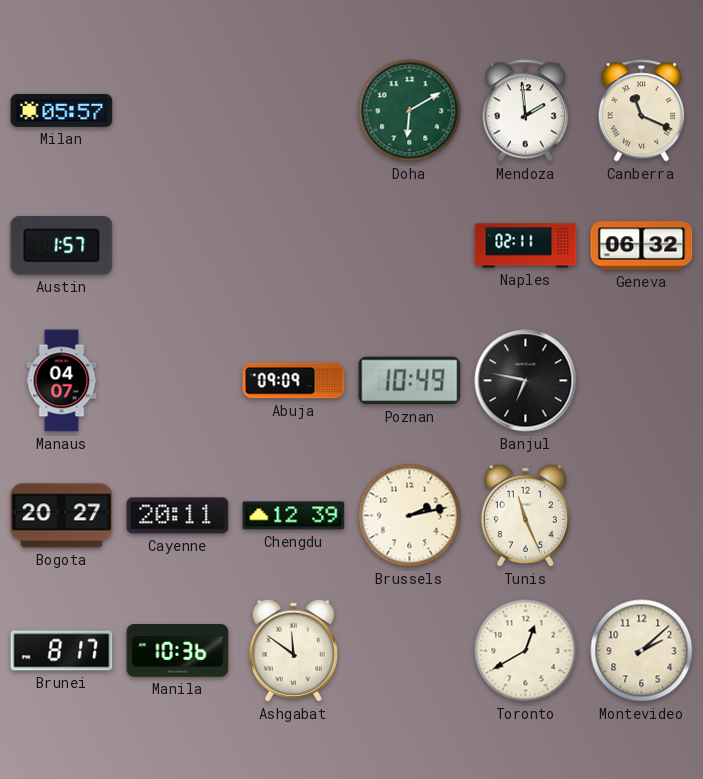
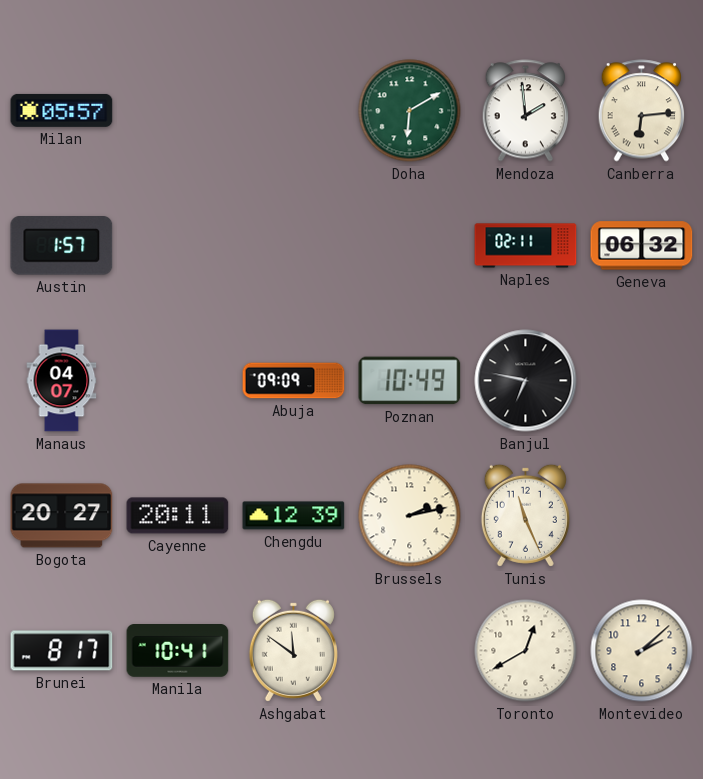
Canberra: 11:19 -> 6:14 (642, 111)
Manila: 10:36 -> 10:41 (178, 651)
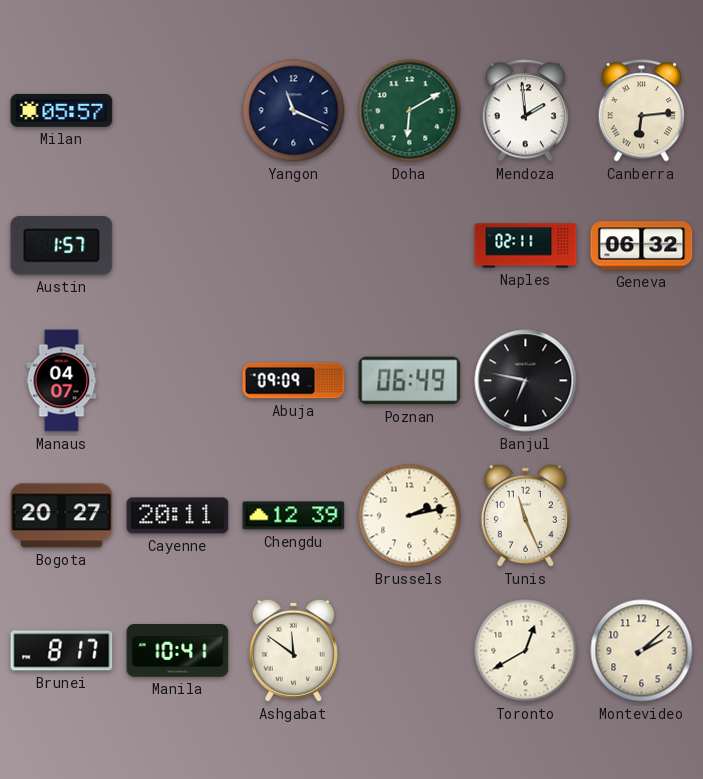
Yangon: none -> 11:19 (294, 111)
Poznan: 10:49 -> 06:49 (410, 381)
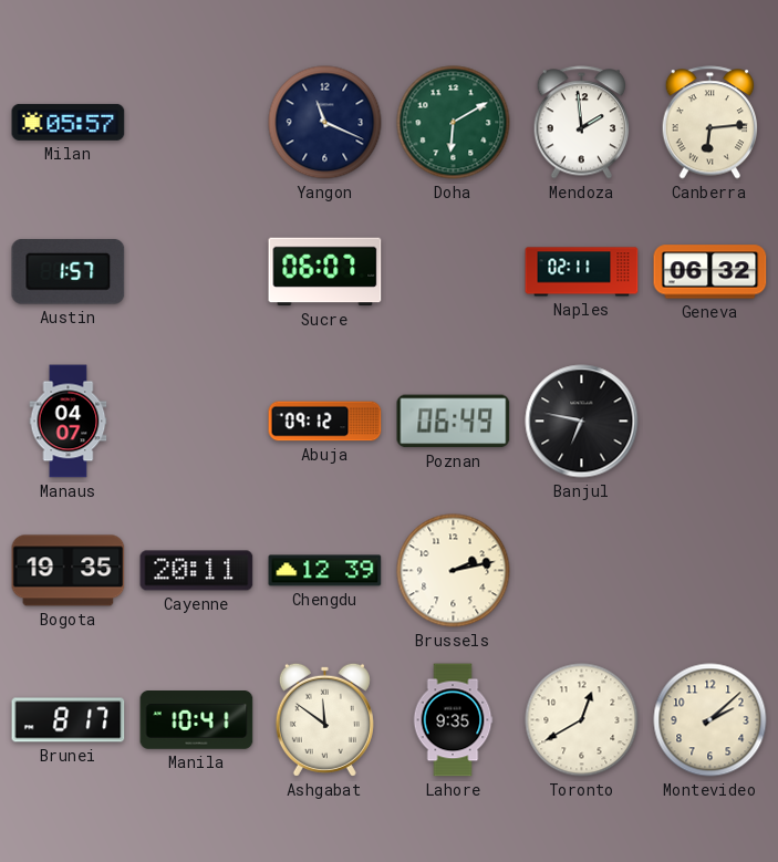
Sucre: none -> 06:07 (325, 272)
Abuja: 09:09 -> 09:12 (325, 422)
Bogota: 20:27 -> 19:35 (69, 571)
Tunis: 11:26 -> none (525, 515)
Lahore: none -> 9:35 (453, 720)
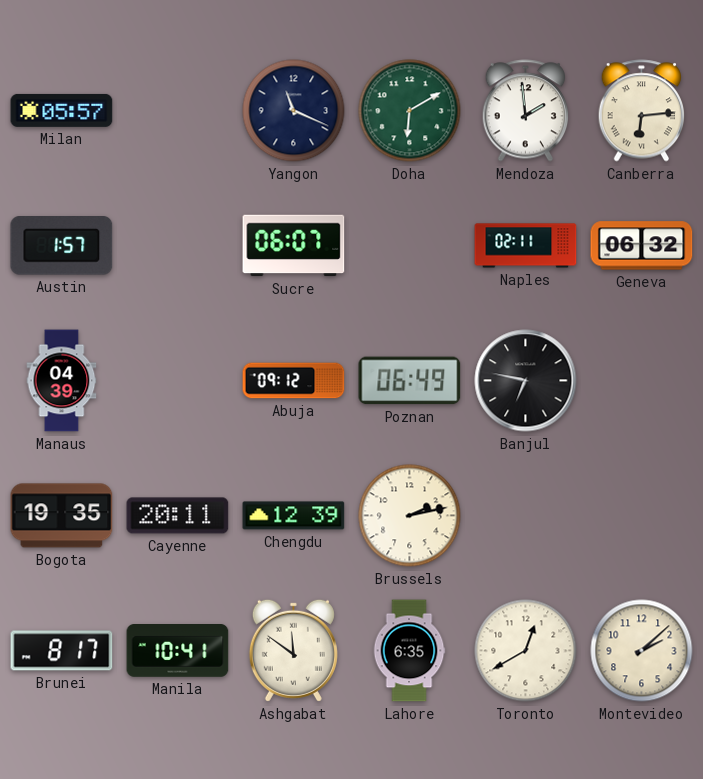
Manaus: 04:07 -> 04:39 (62, 381)
Lahore: 9:35 -> 6:35 (409, 651)
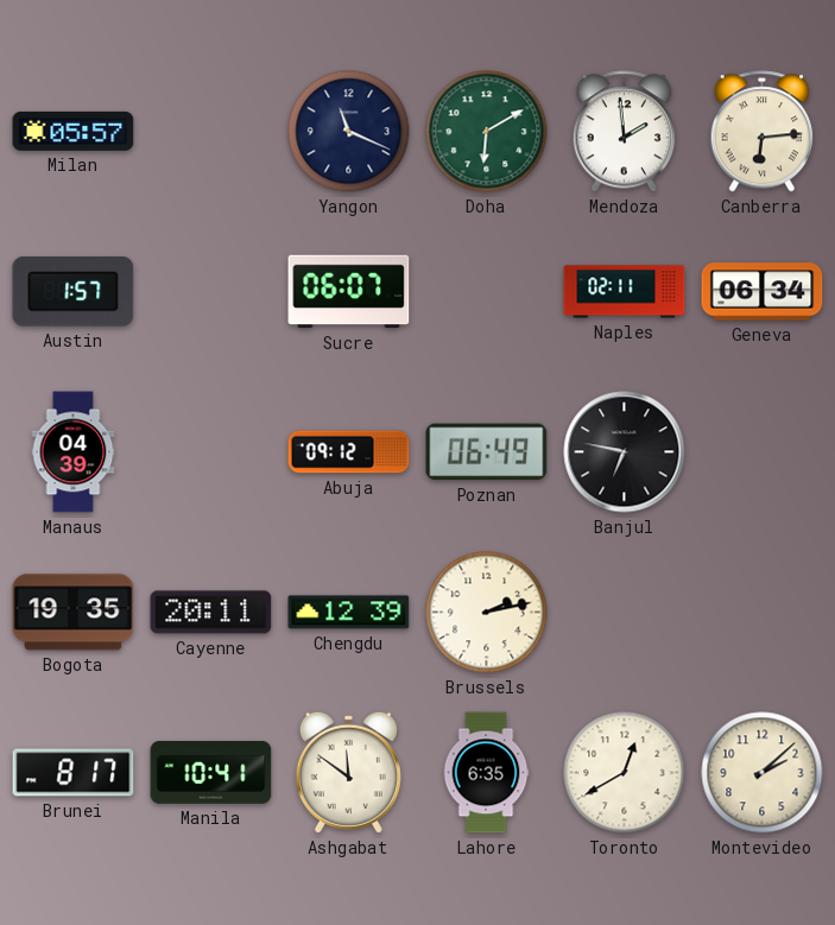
Geneva: 06:32 -> 06:34 (763, 292)
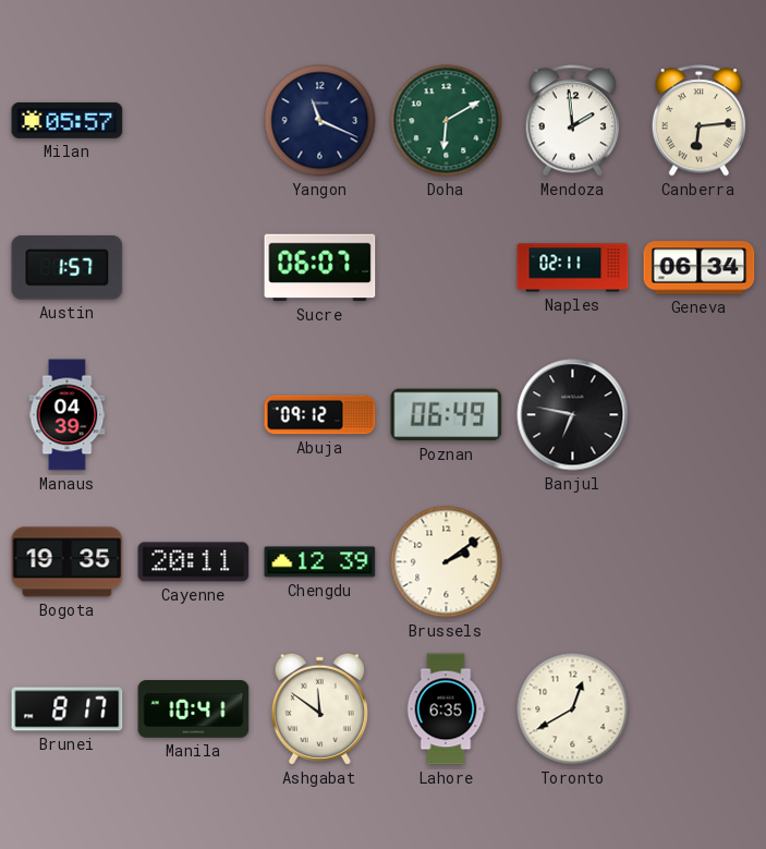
Brussels: 2:13 -> 2:09 (447, 562)
Montevideo: 2:08 -> none (763, 773)
